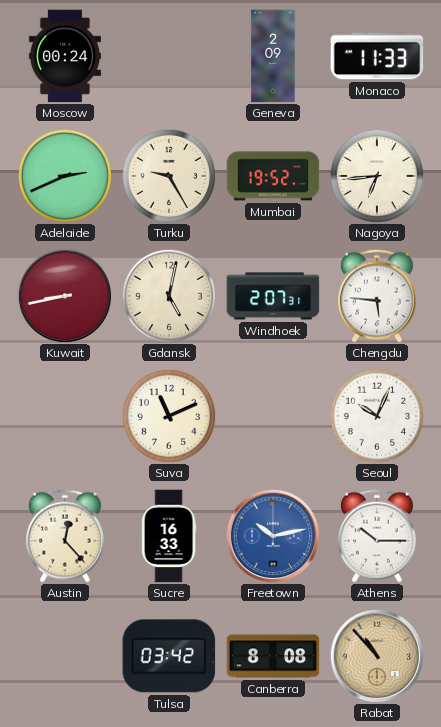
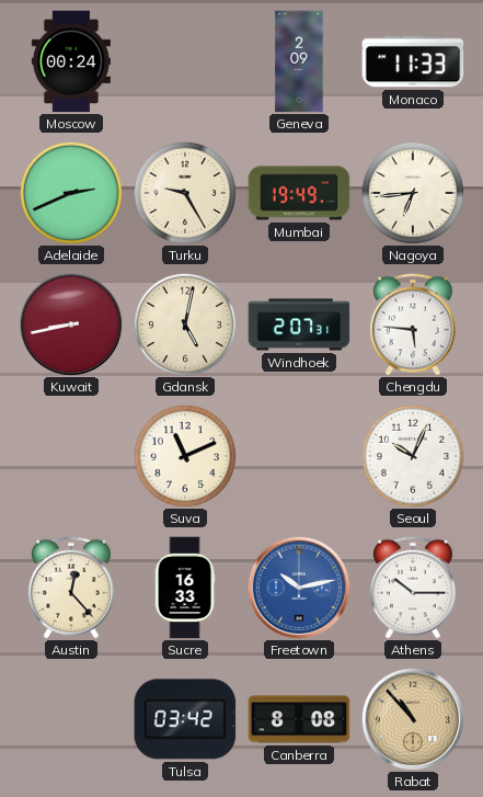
Mumbai: 19:52 -> 19:49 (299, 193)
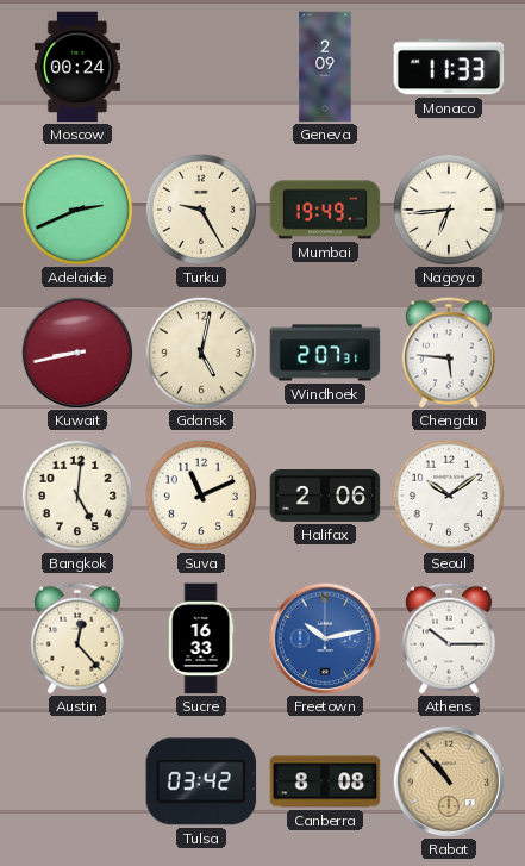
Bangkok: none -> 5:01 (76, 494)
Halifax: none -> 2:06 (325, 496)
Seoul: 10:04 -> 10:09 (448, 494)
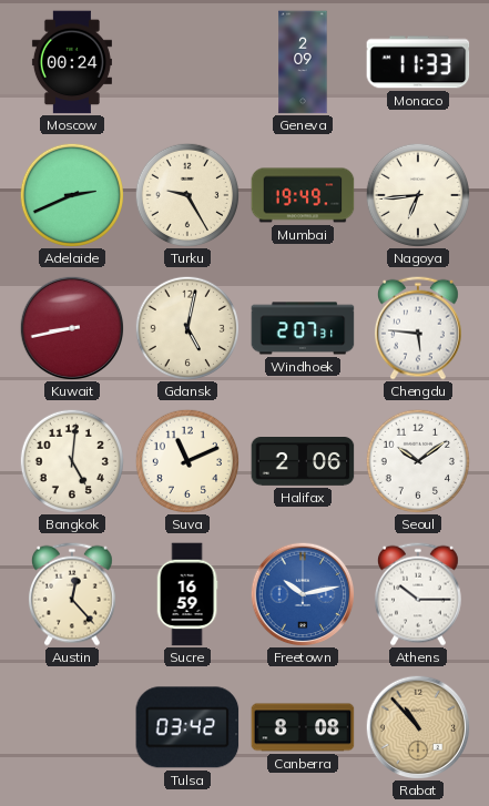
Sucre: 16:33 -> 16:59 (187, 594)
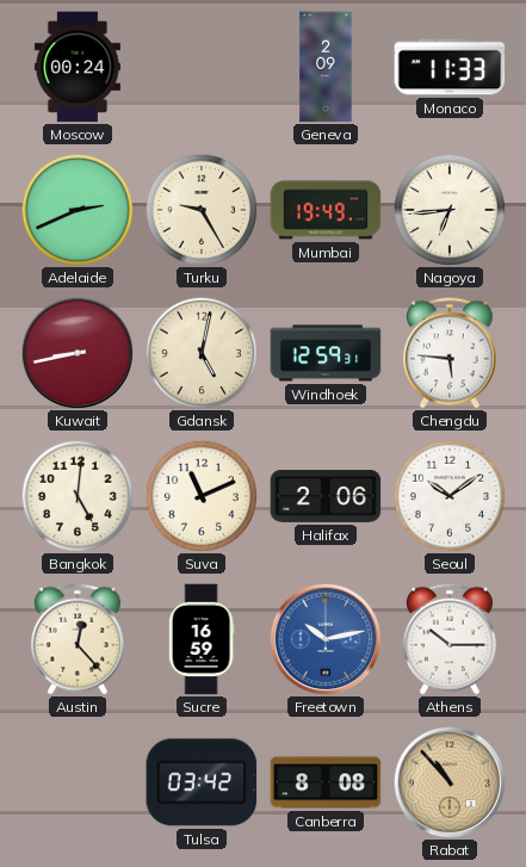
Windhoek: 2:07 -> 12:59 (326, 353)
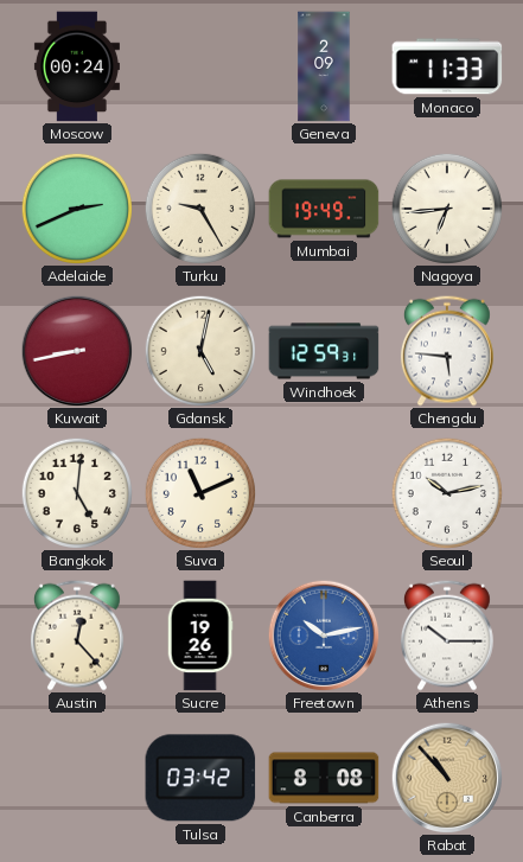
Halifax: 2:06 -> none (326, 496)
Seoul: 10:09 -> 10:13 (446, 492)
Sucre: 16:59 -> 19:26 (200, 636)
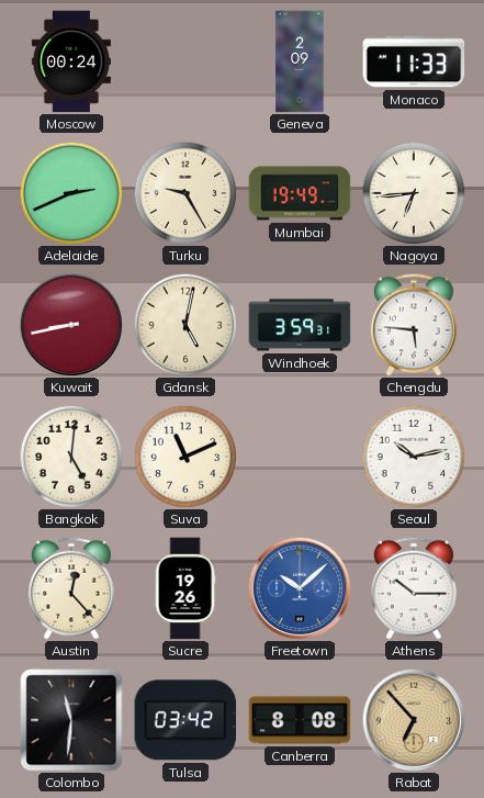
Windhoek: 12:59 -> 3:59 (300, 325)
Freetown: 10:13 -> 10:08 (300, 588)
Colombo: none -> 11:31 (71, 720)
Rabat: 10:53 -> 6:53 (414, 720)
